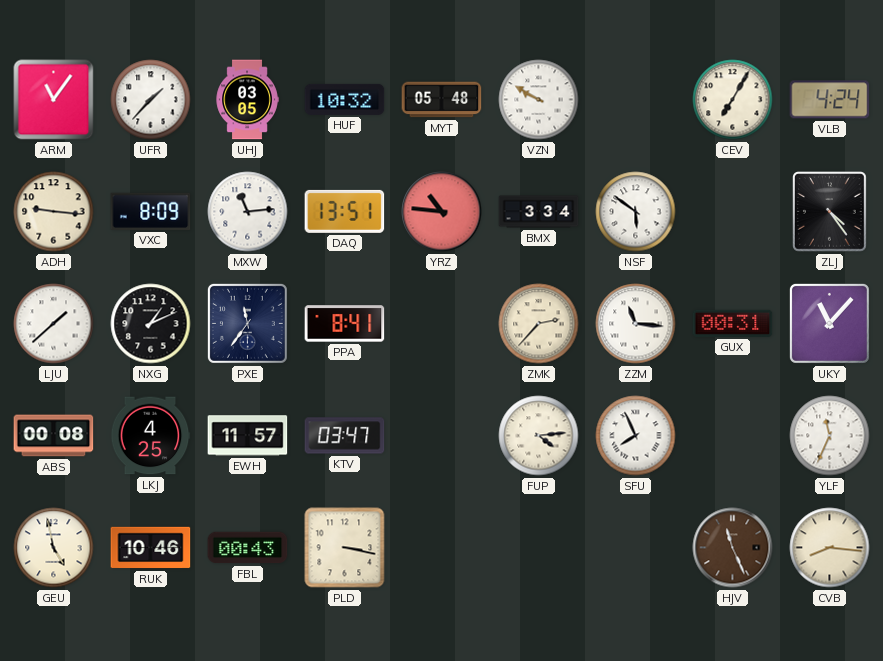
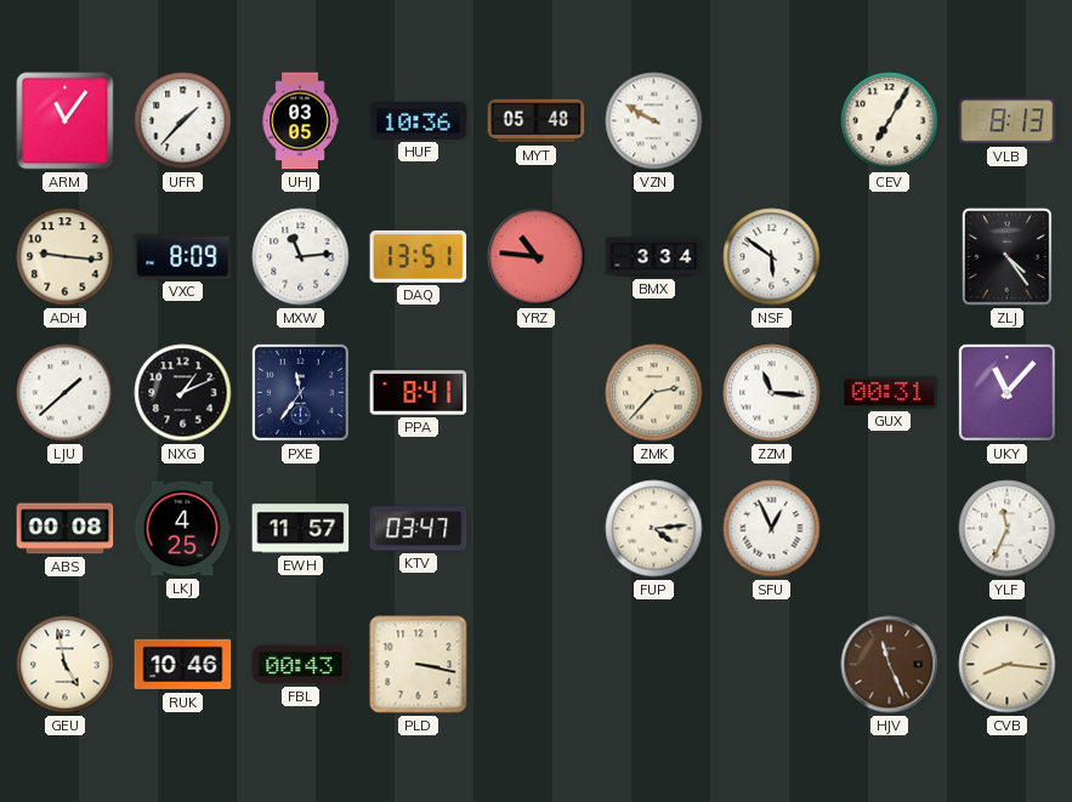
HUF: 10:32 -> 10:36 (419, 120)
VLB: 4:24 -> 8:13 (1008, 121)
SFU: 7:56 -> 12:56 (772, 529)
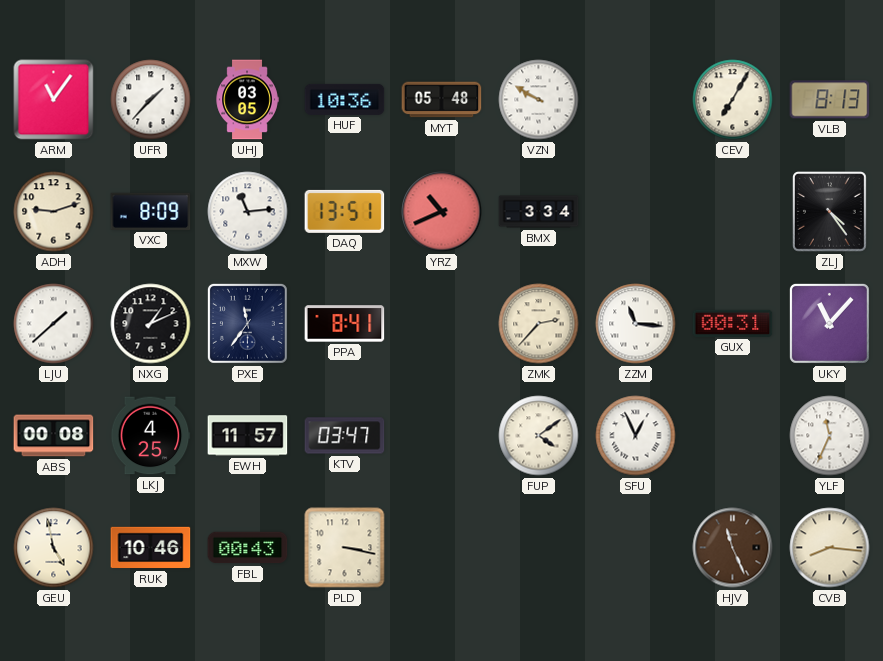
ADH: 9:16 -> 9:12 (54, 212)
YRZ: 10:46 -> 10:41 (442, 212)
NSF: 5:51 -> none (772, 257)
FUP: 4:14 -> 4:09 (539, 436)
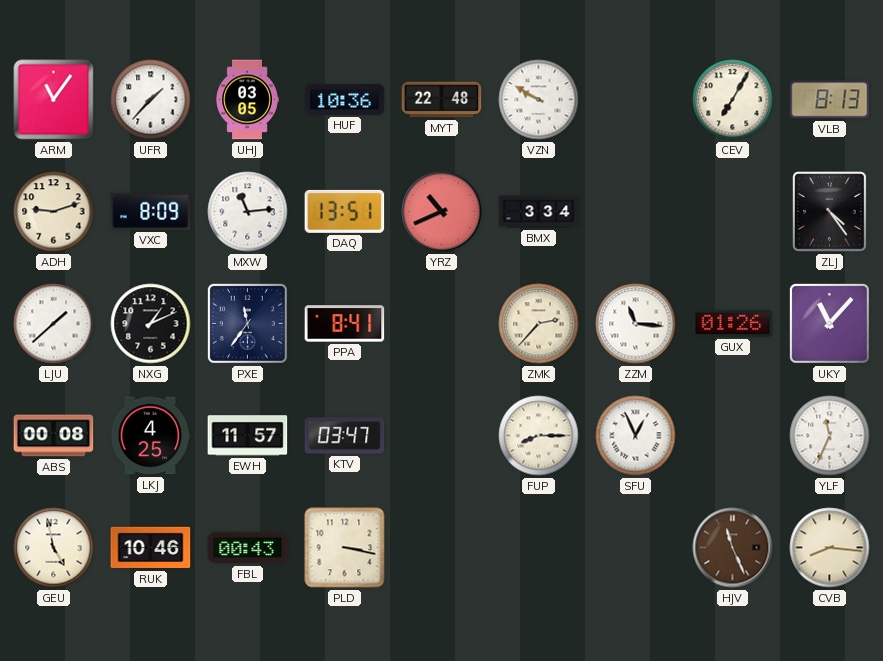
MYT: 05:48 -> 22:48 (442, 100)
GUX: 00:31 -> 01:26 (733, 323)
FUP: 4:09 -> 8:15 (539, 436)
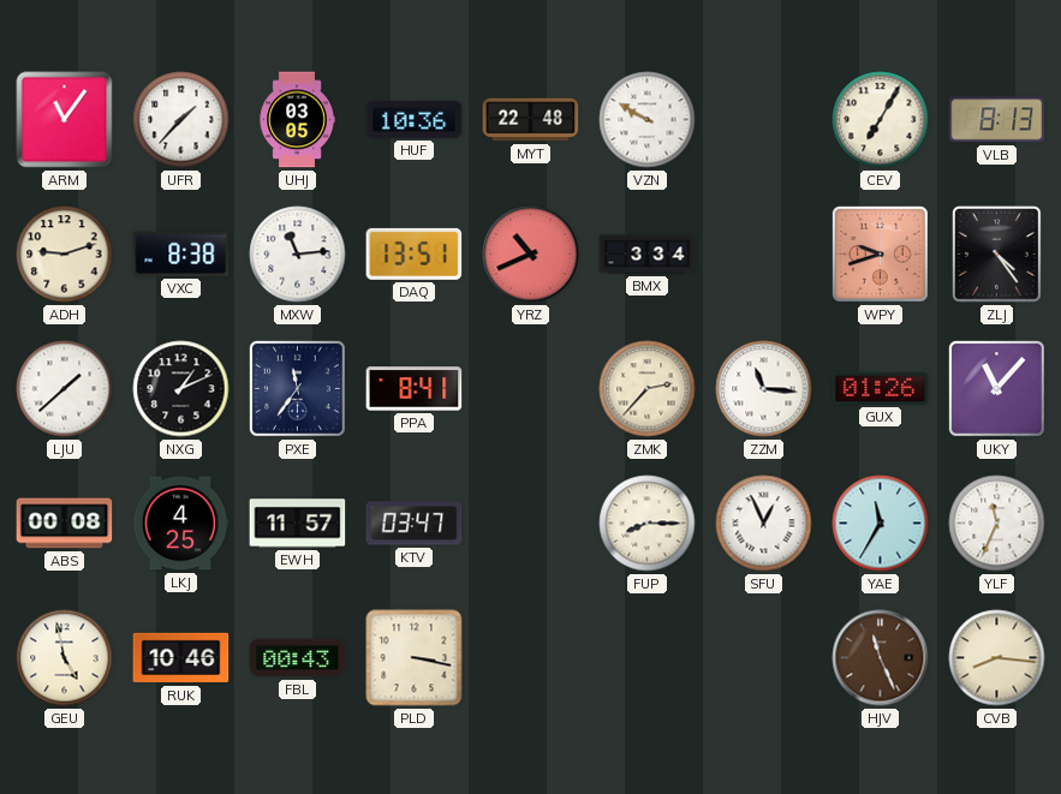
VXC: 8:09 -> 8:38 (181, 253)
WPY: none -> 9:42 (880, 253)
YAE: none -> 11:35 (881, 524)
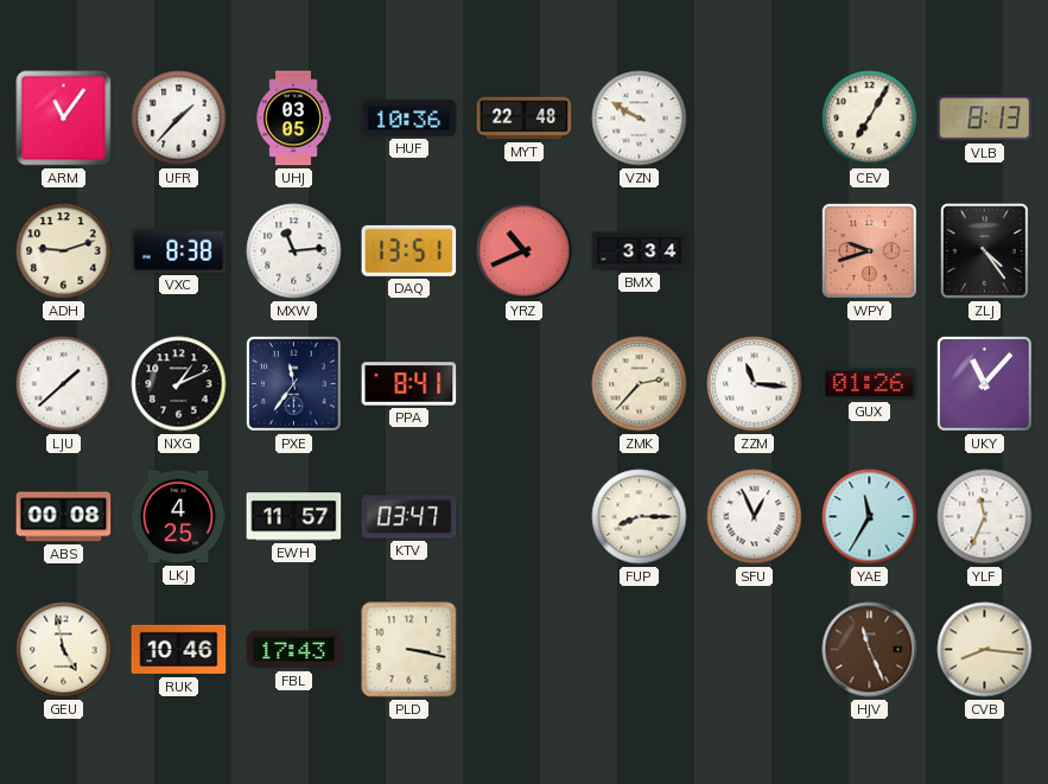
FBL: 00:43 -> 17:43 (294, 650)
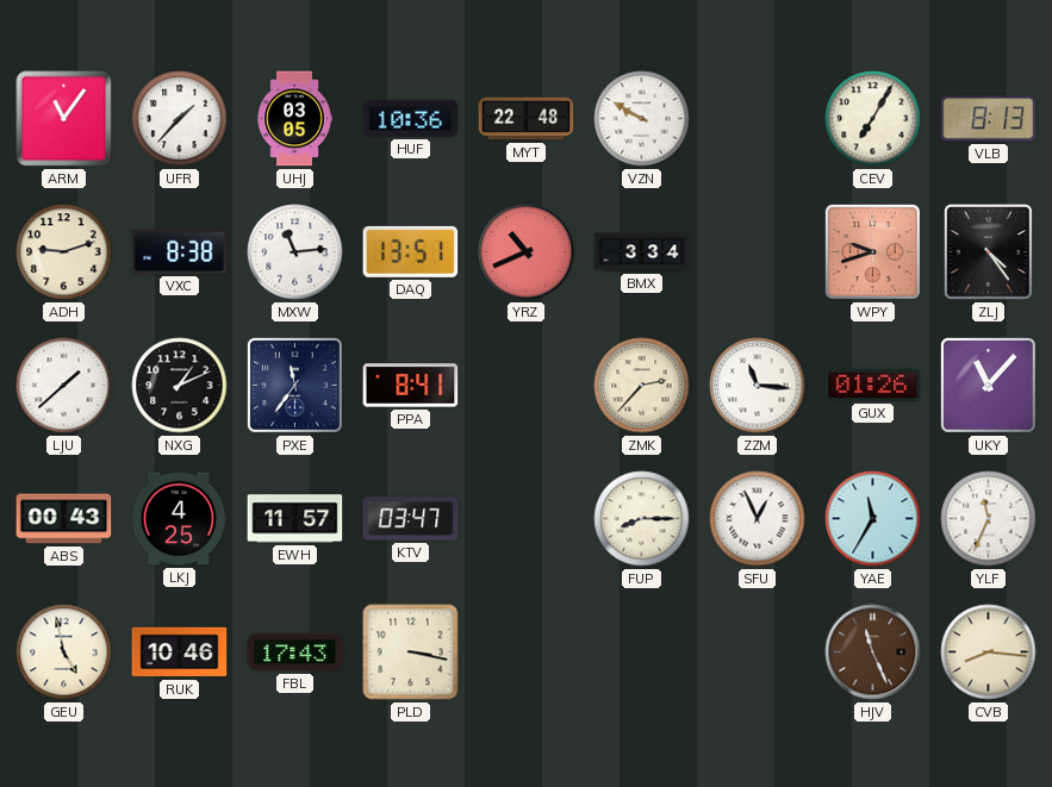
ABS: 00:08 -> 00:43 (64, 519)
